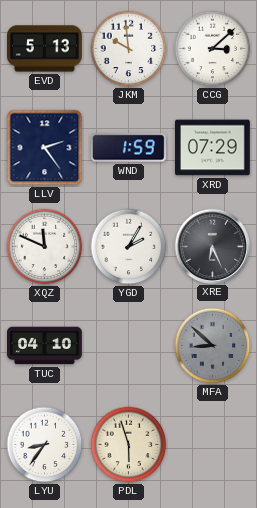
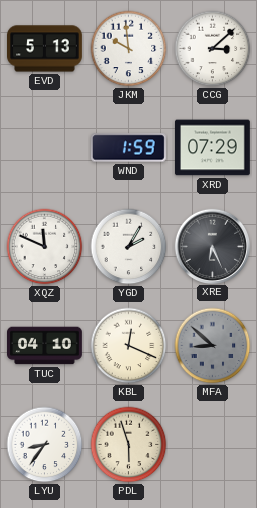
LLV: 2:24 -> none (45, 148)
KBL: none -> 12:19 (129, 346)
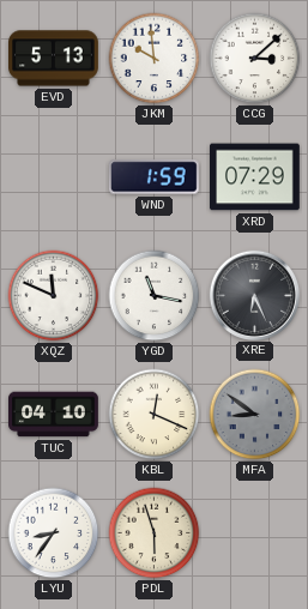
YGD: 2:05 -> 11:17 (155, 296)
MFA: 8:52 -> 8:51 (255, 415)
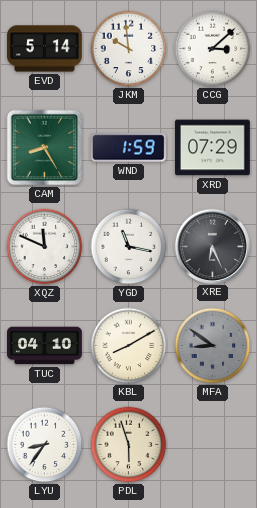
EVD: 5:13 -> 5:14 (45, 49)
CAM: none -> 8:25 (45, 148)
KBL: 12:19 -> 8:10 (129, 346)
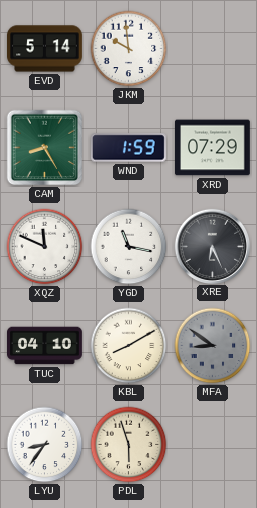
CCG: 3:08 -> none (213, 49)
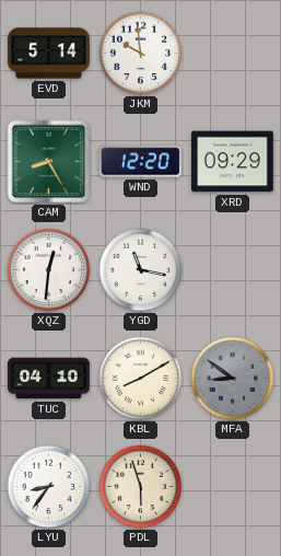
WND: 1:59 -> 12:20 (140, 162)
XRD: 07:29 -> 09:29 (233, 162)
XQZ: 11:49 -> 12:31 (49, 270)
XRE: 6:26 -> none (212, 246)
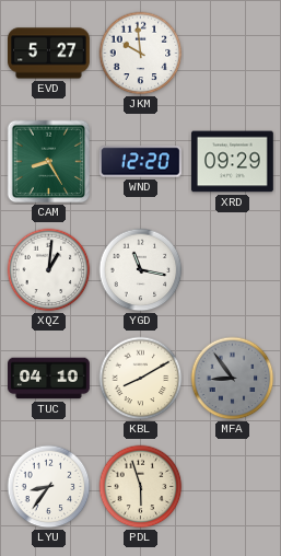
EVD: 5:14 -> 5:27 (49, 54)
XQZ: 12:31 -> 1:01 (49, 270)
MFA: 8:51 -> 8:54 (233, 379)
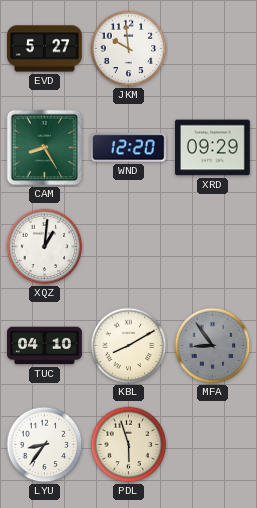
YGD: 11:17 -> none (141, 270)
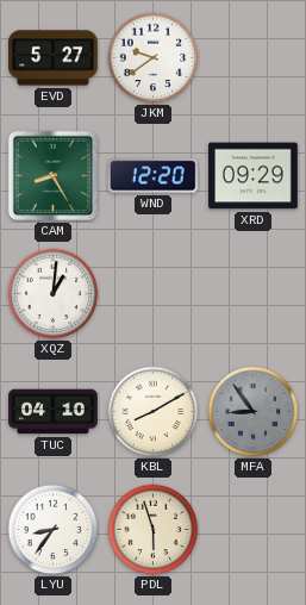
JKM: 9:59 -> 9:39 (154, 58)
